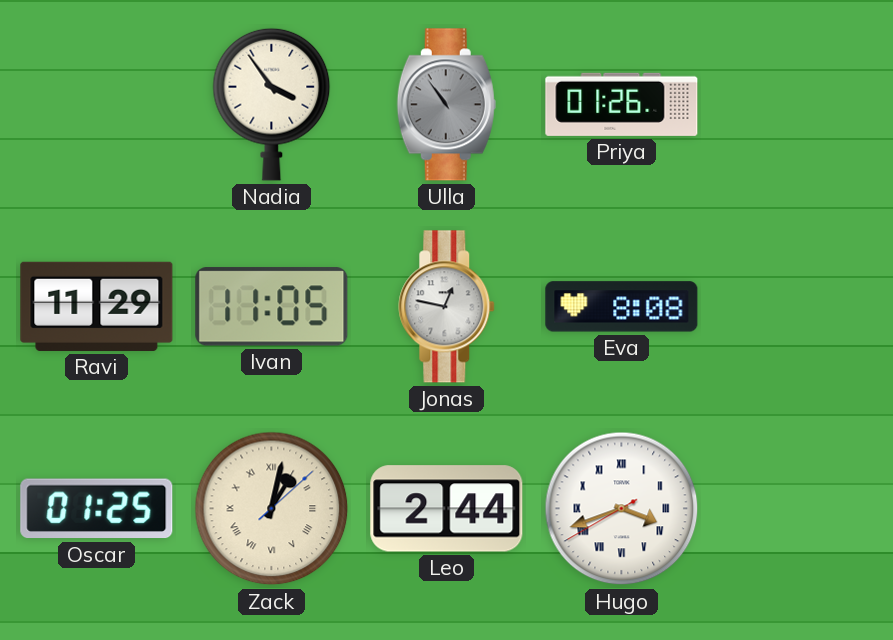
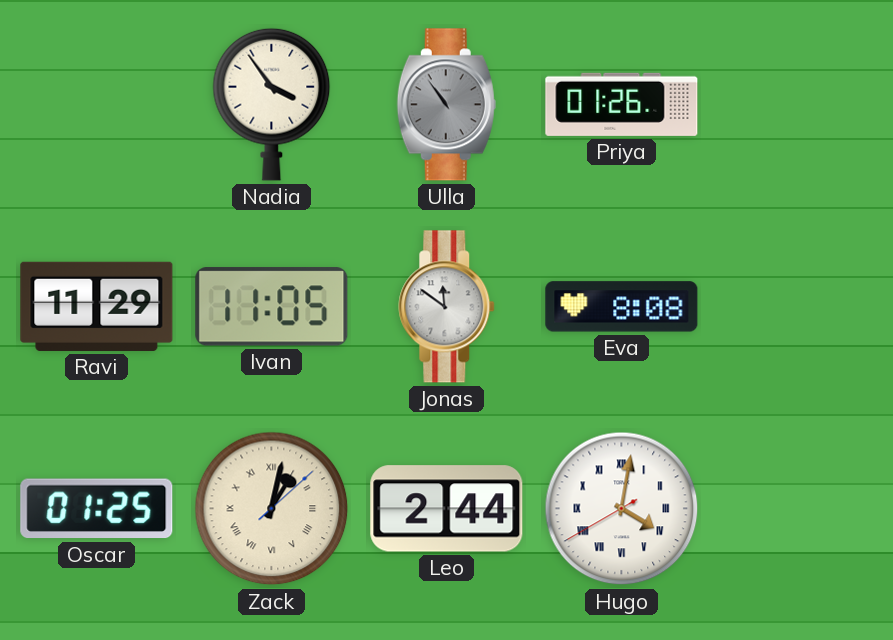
Jonas: 12:47 -> 11:51 (447, 307)
Hugo: 3:41 -> 4:01 (622, 509)
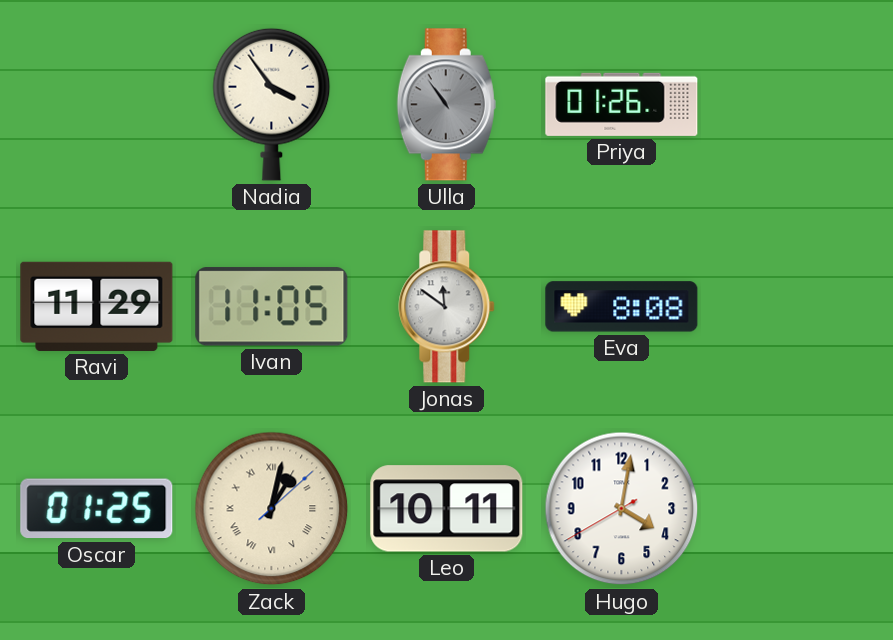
Leo: 2:44 -> 10:11 (447, 509)
Hugo numerals: Roman -> Arabic (622, 509)
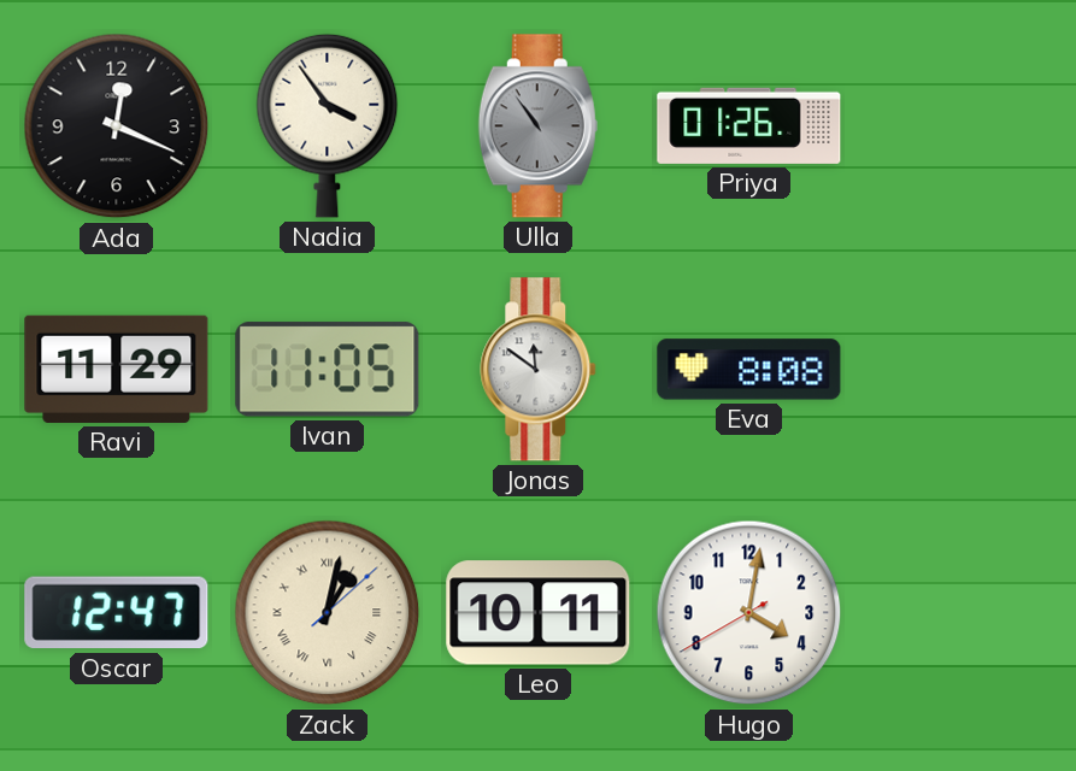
Ada: none -> 12:19 (117, 126)
Oscar: 01:25 -> 12:47 (117, 613)
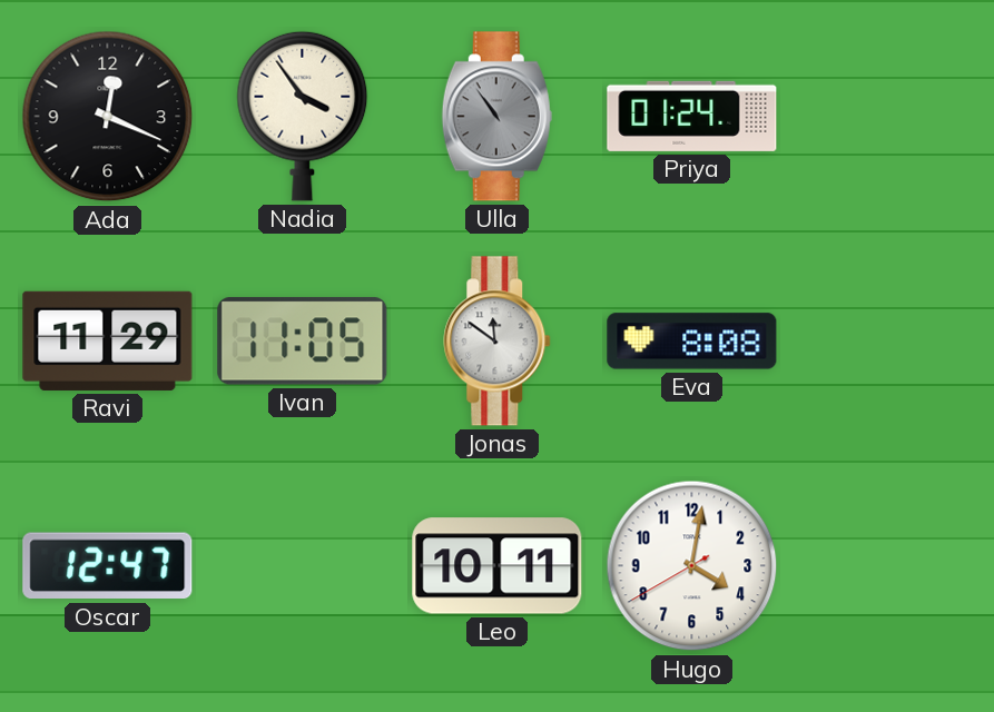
Priya: 01:26 -> 01:24 (692, 116)
Zack: 1:02 -> none (328, 613)
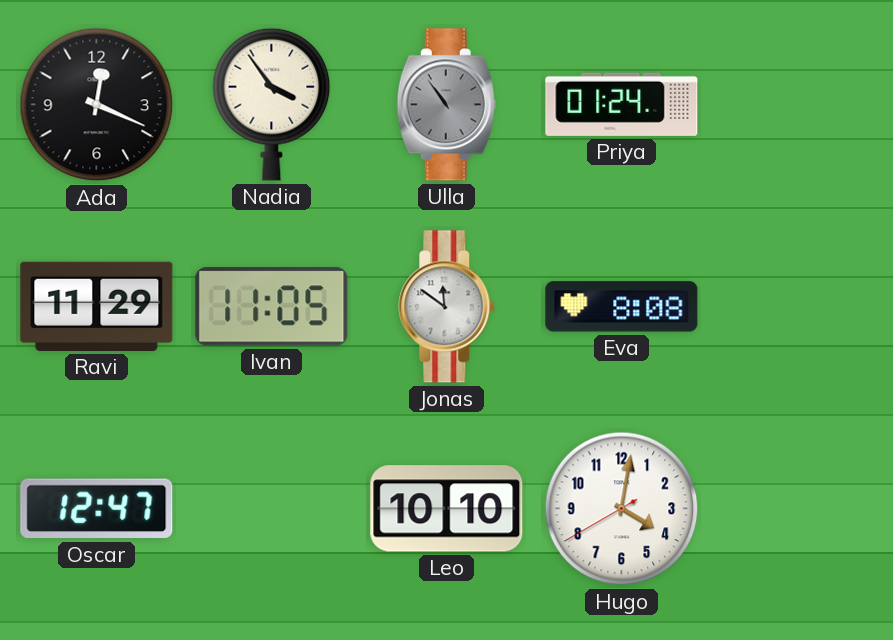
Leo: 10:11 -> 10:10 (447, 509)
